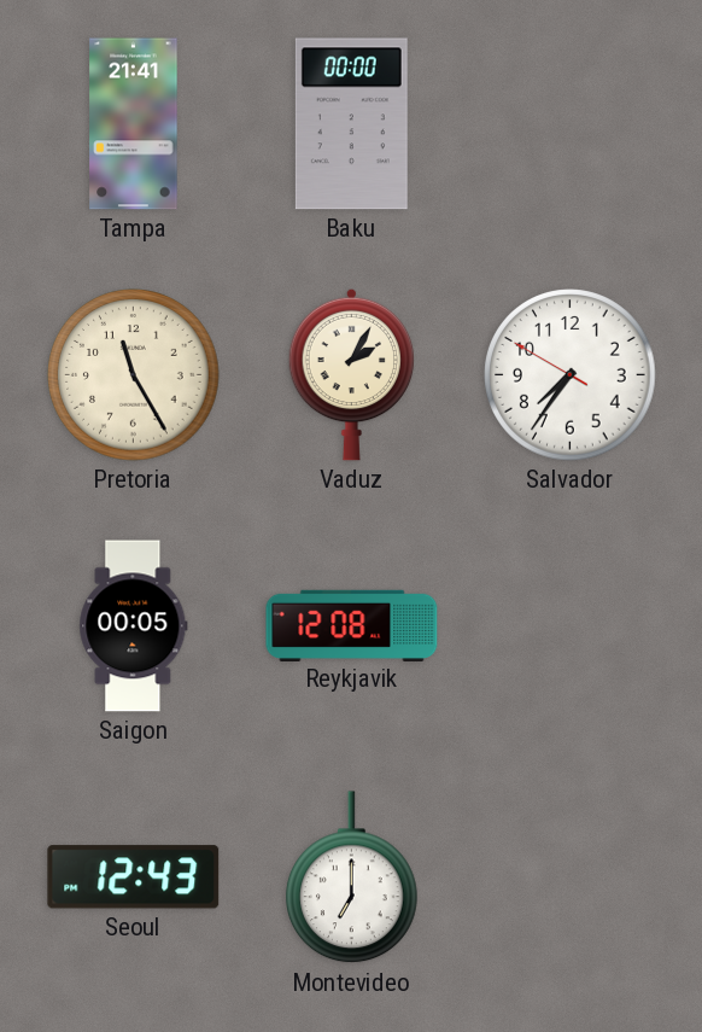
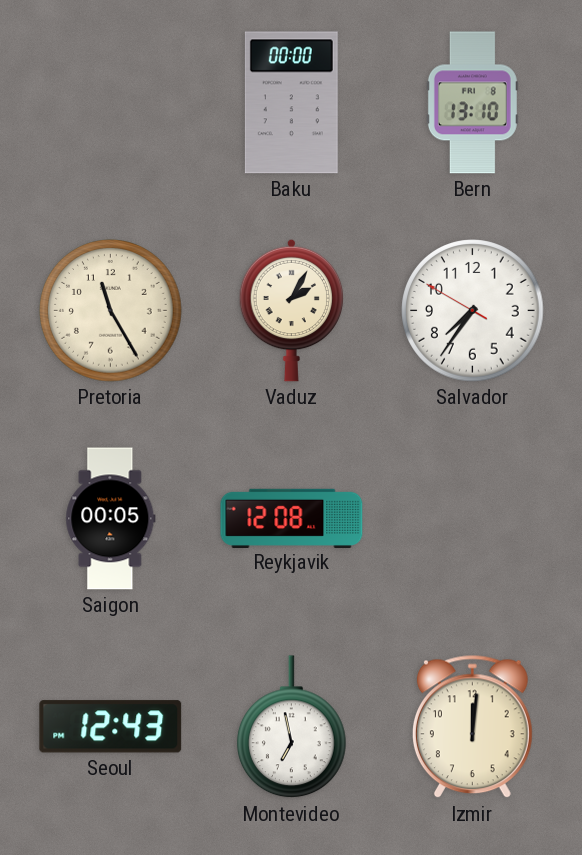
Tampa: 21:41 -> none (134, 124)
Bern: none -> 13:10 (472, 103)
Montevideo: 7:00 -> 6:58 (292, 727)
Izmir: none -> 12:01 (472, 727)
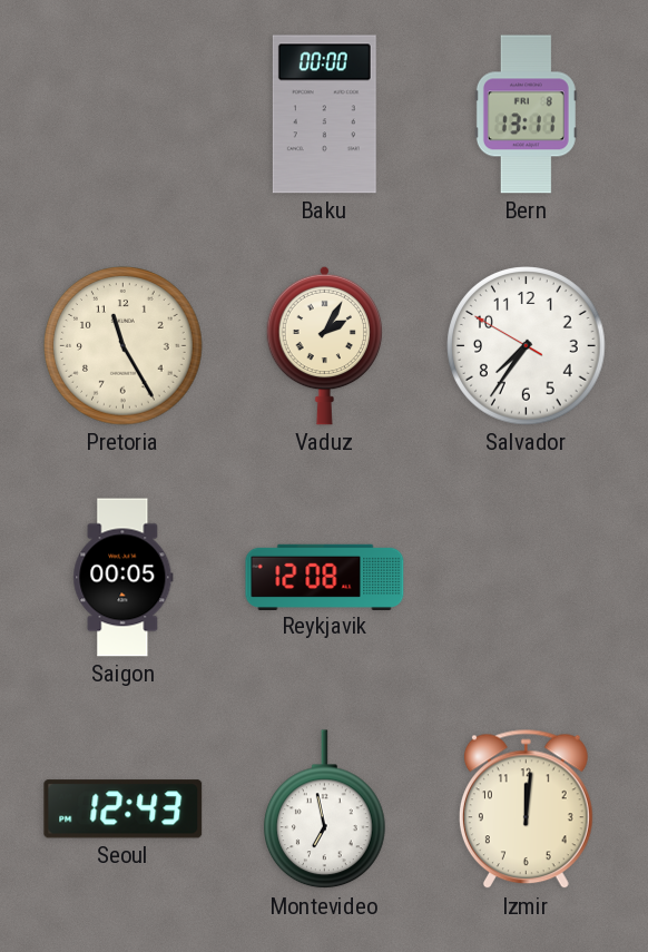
Bern: 13:10 -> 13:11 (526, 115)
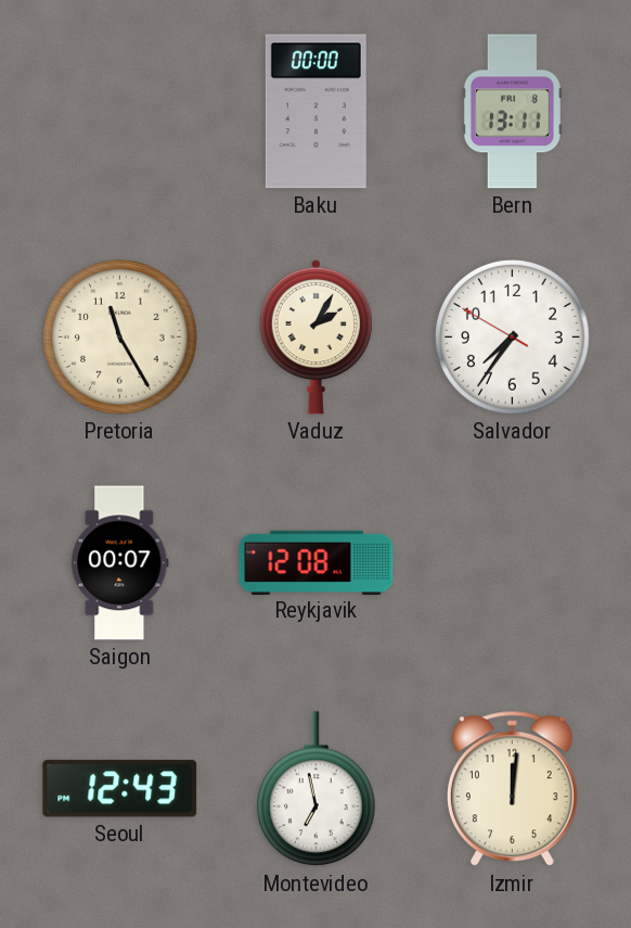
Saigon: 00:05 -> 00:07 (120, 563)
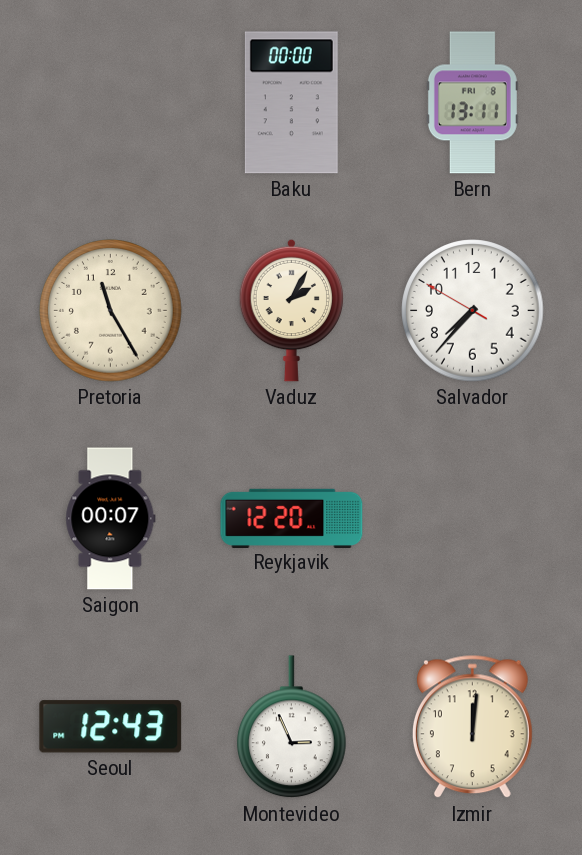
Salvador: 7:35 -> 7:36 (473, 311)
Reykjavik: 12:08 -> 12:20 (292, 518)
Montevideo: 6:58 -> 2:56 (292, 727)
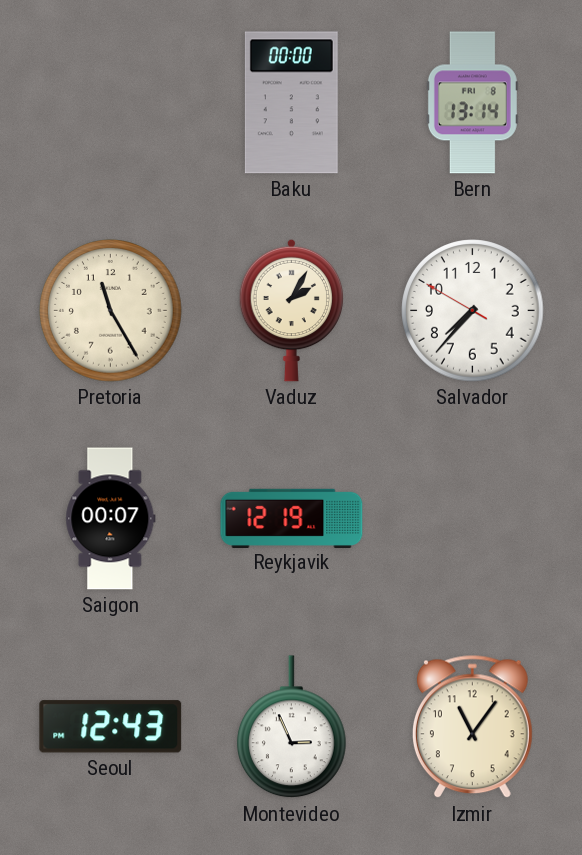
Bern: 13:11 -> 13:14 (472, 103)
Reykjavik: 12:20 -> 12:19 (292, 518)
Izmir: 12:01 -> 11:06 (472, 727)
